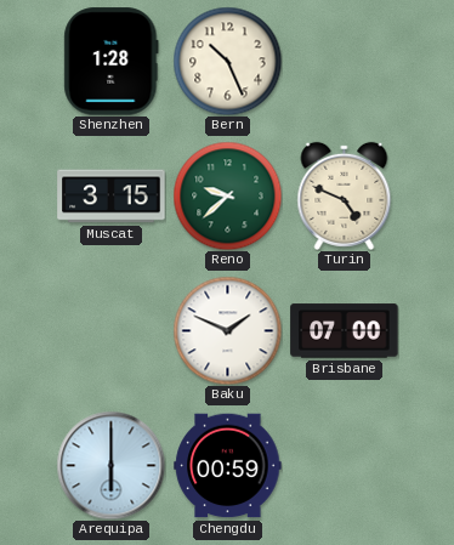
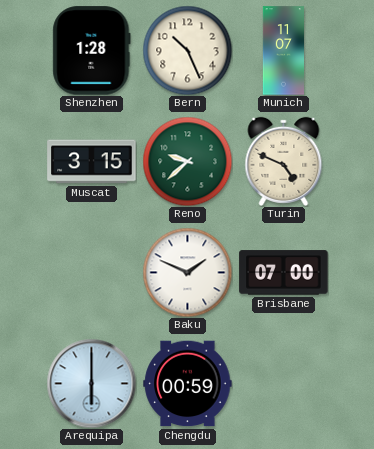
Munich: none -> 11:07 (283, 51)
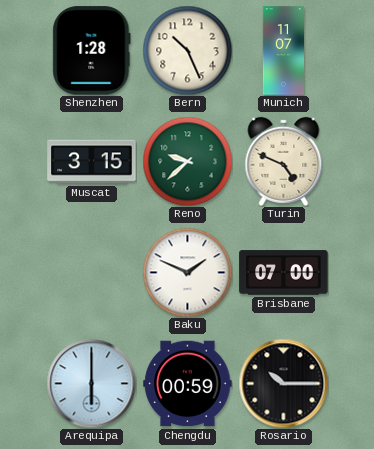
Rosario: none -> 10:15 (283, 383)
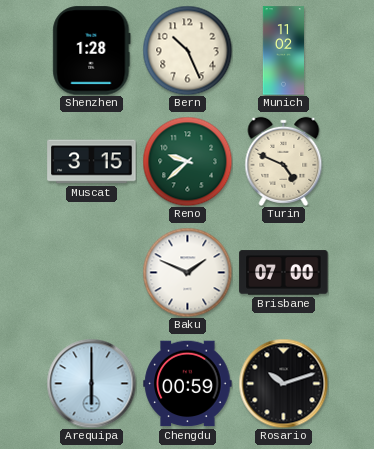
Munich: 11:07 -> 11:02 (283, 51)
Rosario: 10:15 -> 10:12 (283, 383)
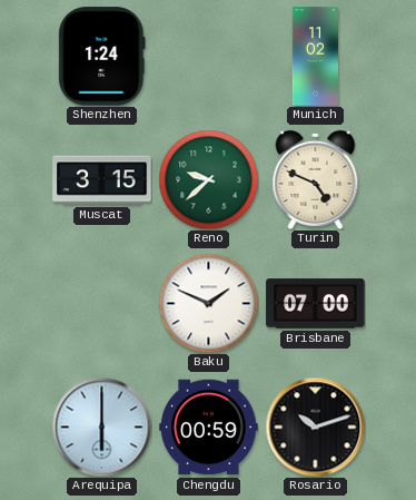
Shenzhen: 1:28 -> 1:24 (102, 57)
Bern: 10:26 -> none (187, 50)
